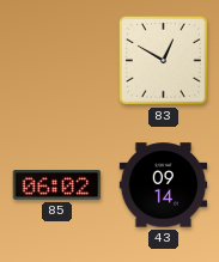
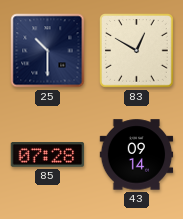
25: none -> 10:30 (48, 51)
85: 06:02 -> 07:28 (48, 155)
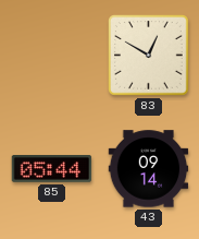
25: 10:30 -> none (48, 51)
85: 07:28 -> 05:44 (52, 169)
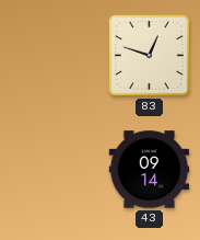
83: 12:50 -> 12:48 (150, 56)
85: 05:44 -> none (52, 169)
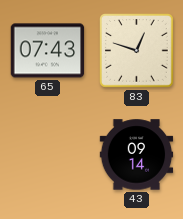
65: none -> 07:43 (48, 51)
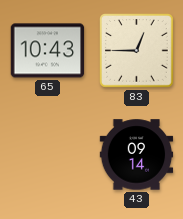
65: 07:43 -> 10:43 (48, 51)
83: 12:48 -> 12:45 (137, 51)
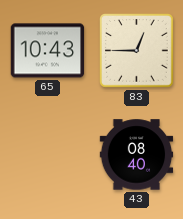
43: 09:14 -> 08:40 (137, 155)
